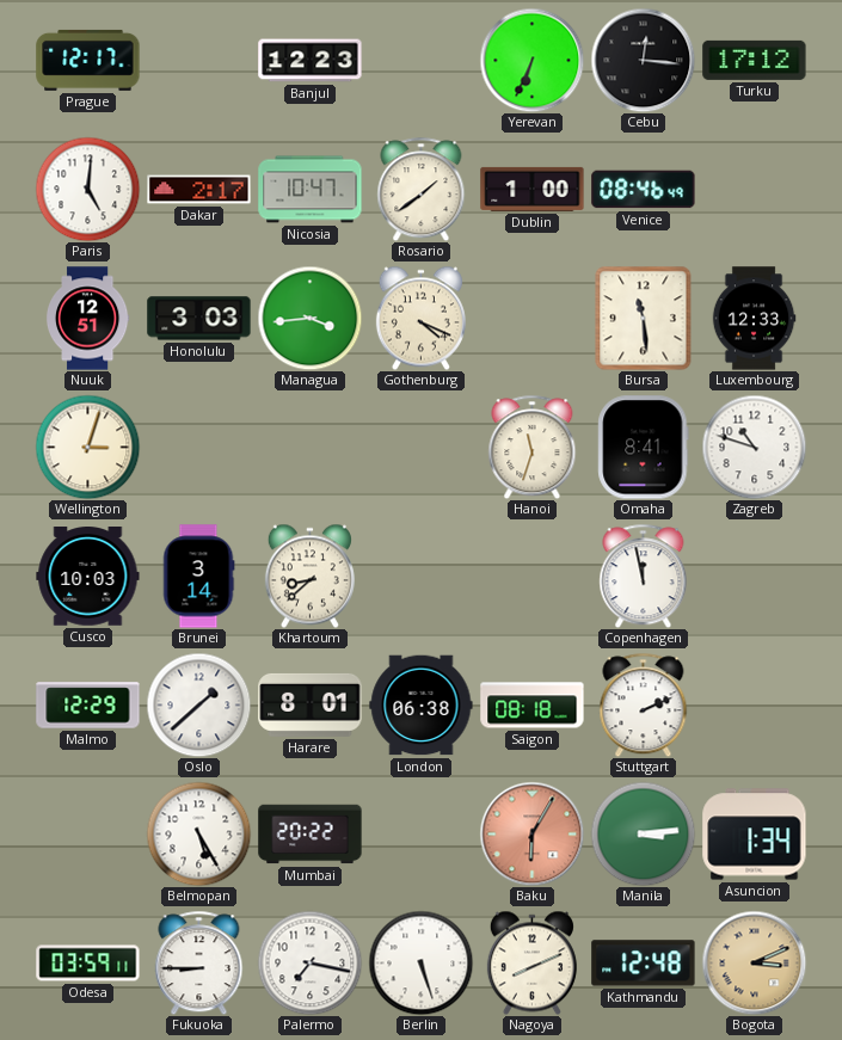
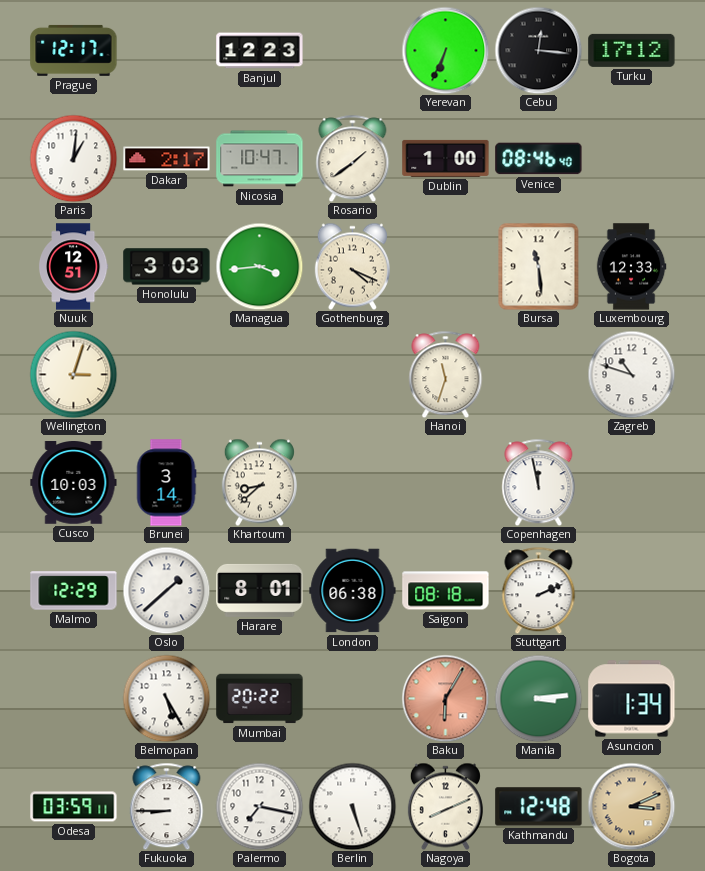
Paris: 5:01 -> 1:01 (73, 158)
Venice: 08:46:49 -> 08:46:40 (539, 159)
Omaha: 8:41 -> none (644, 448)
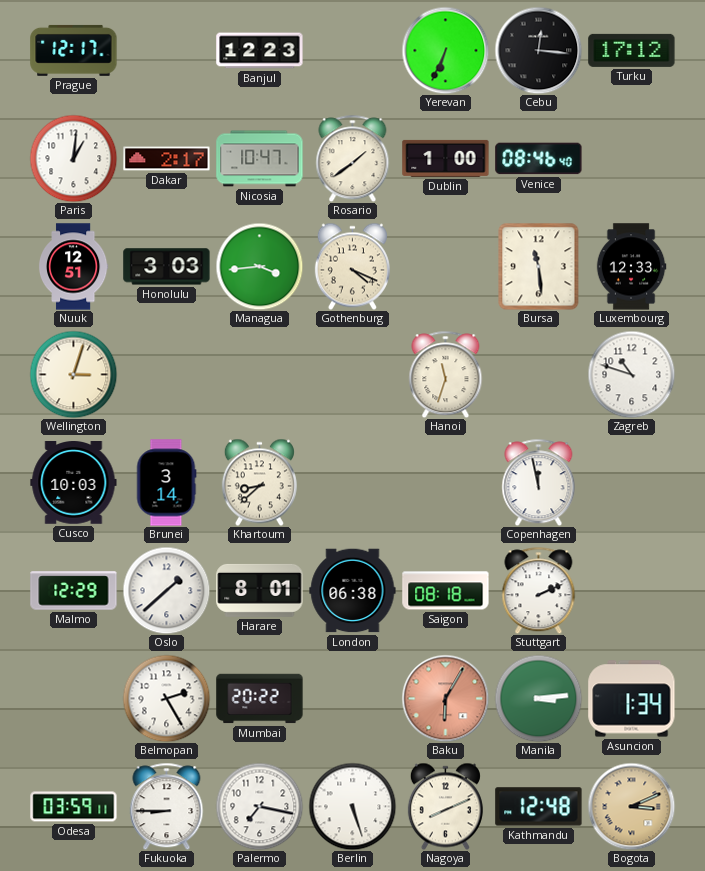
Belmopan: 5:25 -> 2:25 (166, 698)
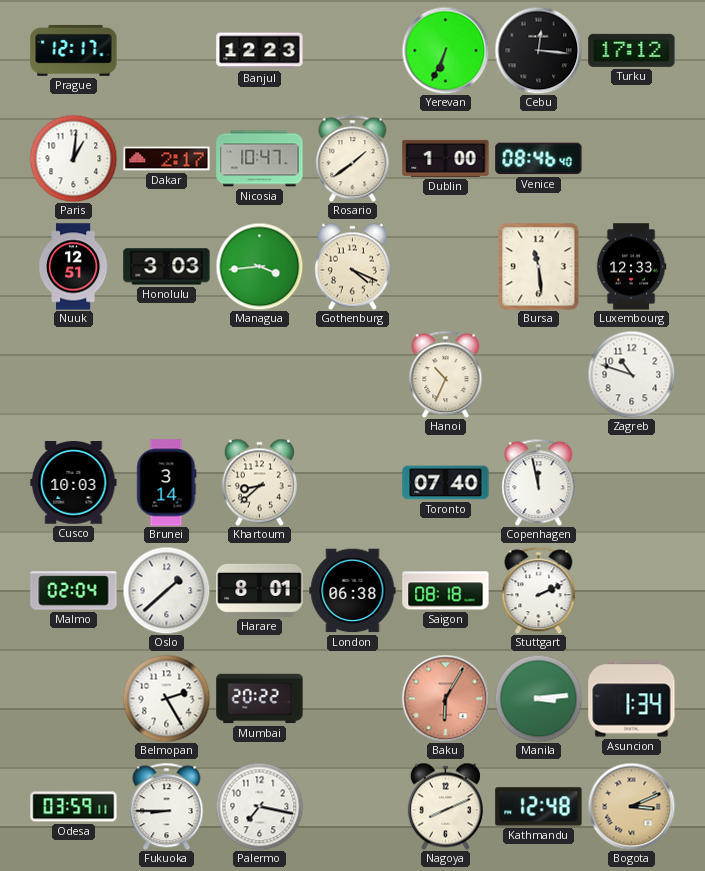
Wellington: 3:03 -> none (73, 374)
Hanoi: 11:33 -> 10:34 (446, 374)
Toronto: none -> 07:40 (446, 483)
Malmo: 12:29 -> 02:04 (74, 591)
Berlin: 5:27 -> none (352, 806)
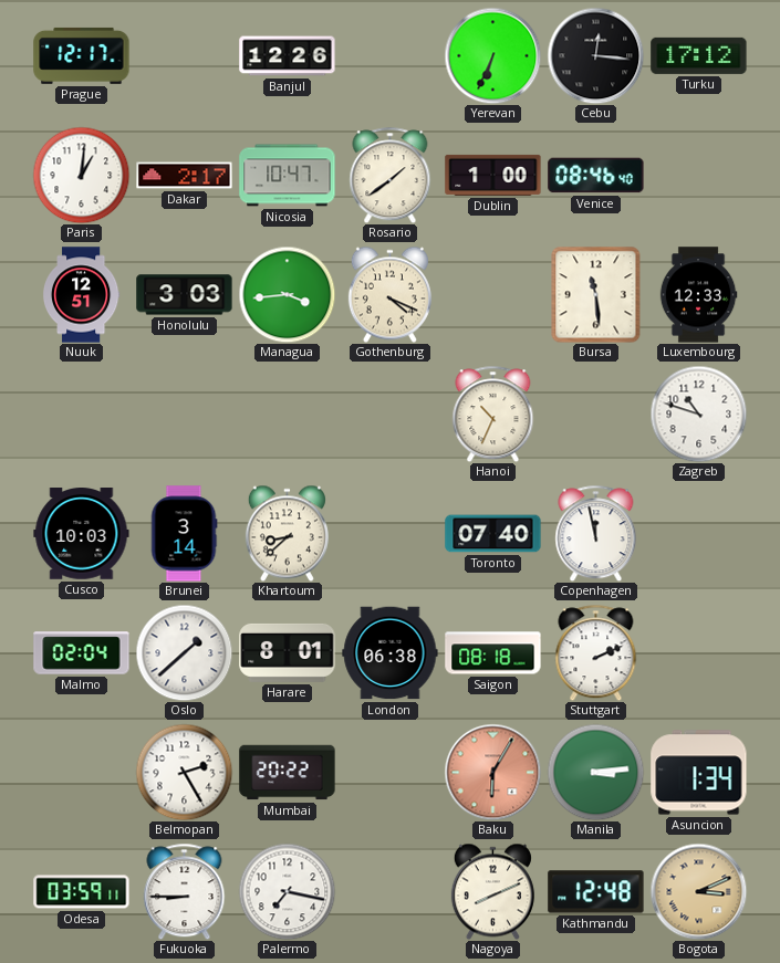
Banjul: 12:23 -> 12:26 (288, 56)
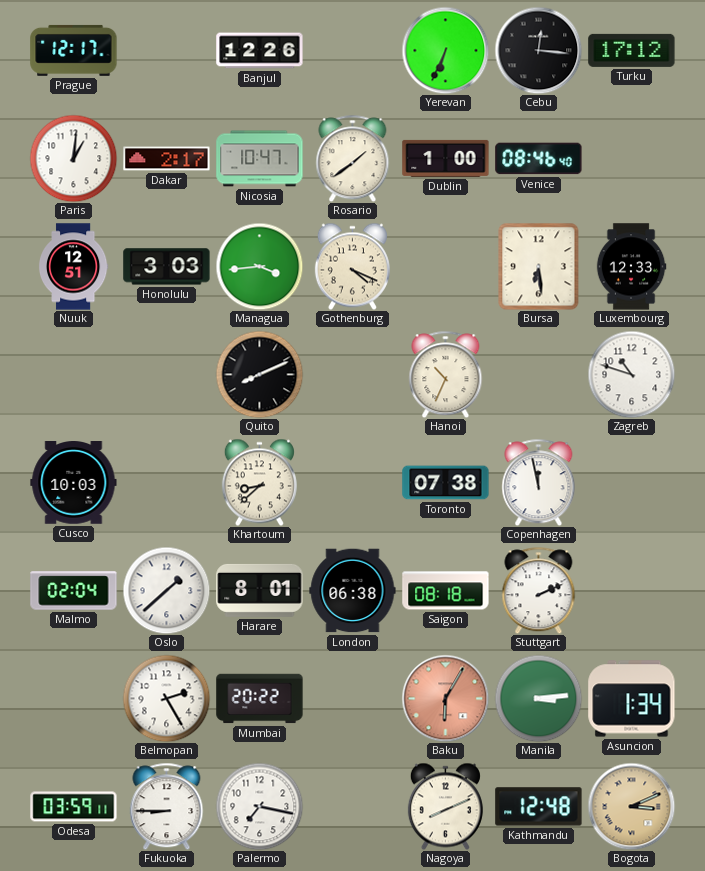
Bursa: 11:29 -> 6:29 (539, 266)
Quito: none -> 8:11 (259, 374)
Brunei: 3:14 -> none (184, 534)
Toronto: 07:40 -> 07:38 (446, 483)
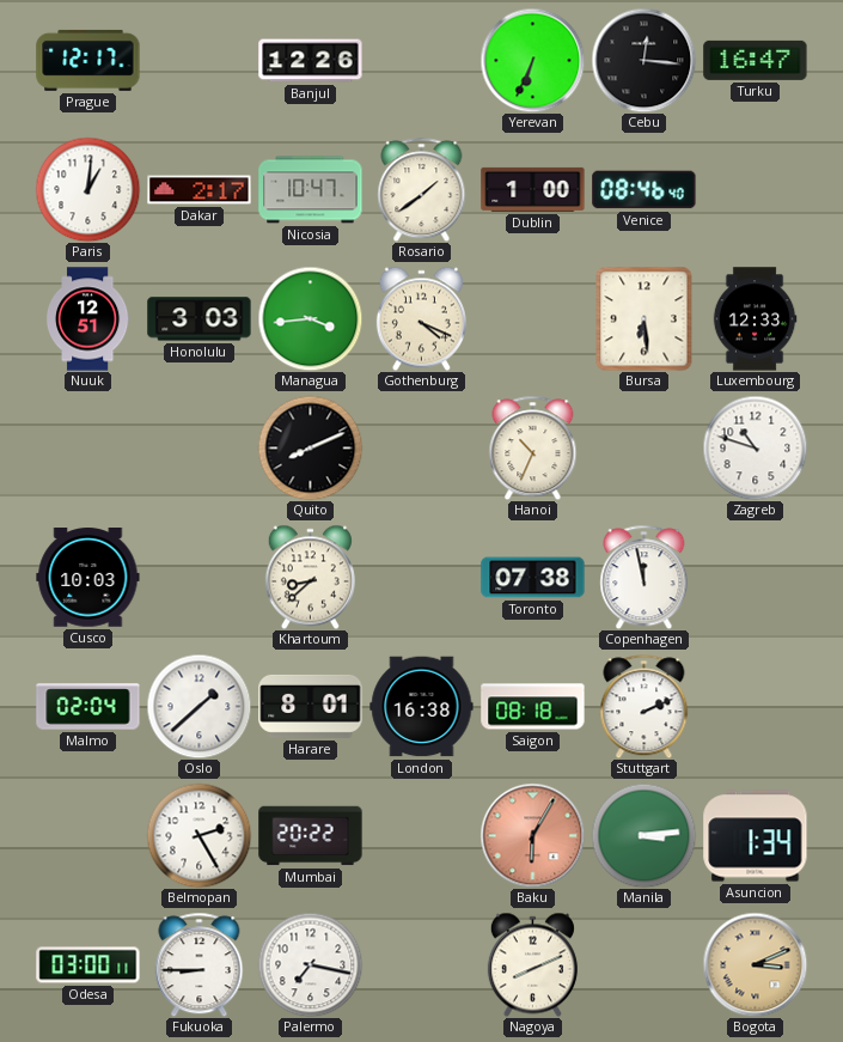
Turku: 17:12 -> 16:47 (756, 60)
London: 06:38 -> 16:38 (422, 707)
Odesa: 03:59 -> 03:00 (88, 965)
Kathmandu: 12:48 -> none (539, 807)
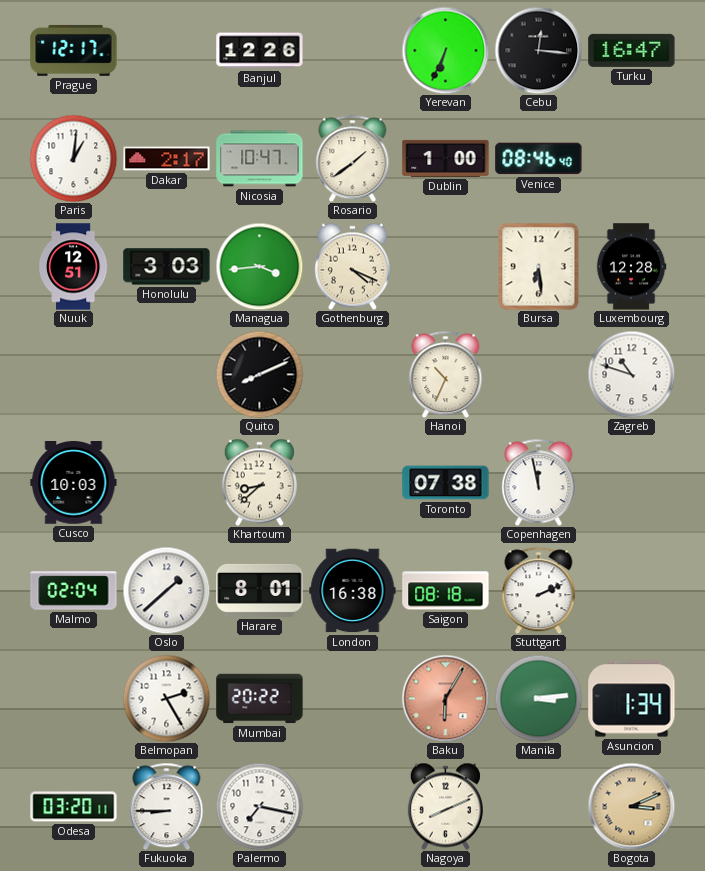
Luxembourg: 12:33 -> 12:28 (631, 267)
Odesa: 03:00 -> 03:20 (74, 807)
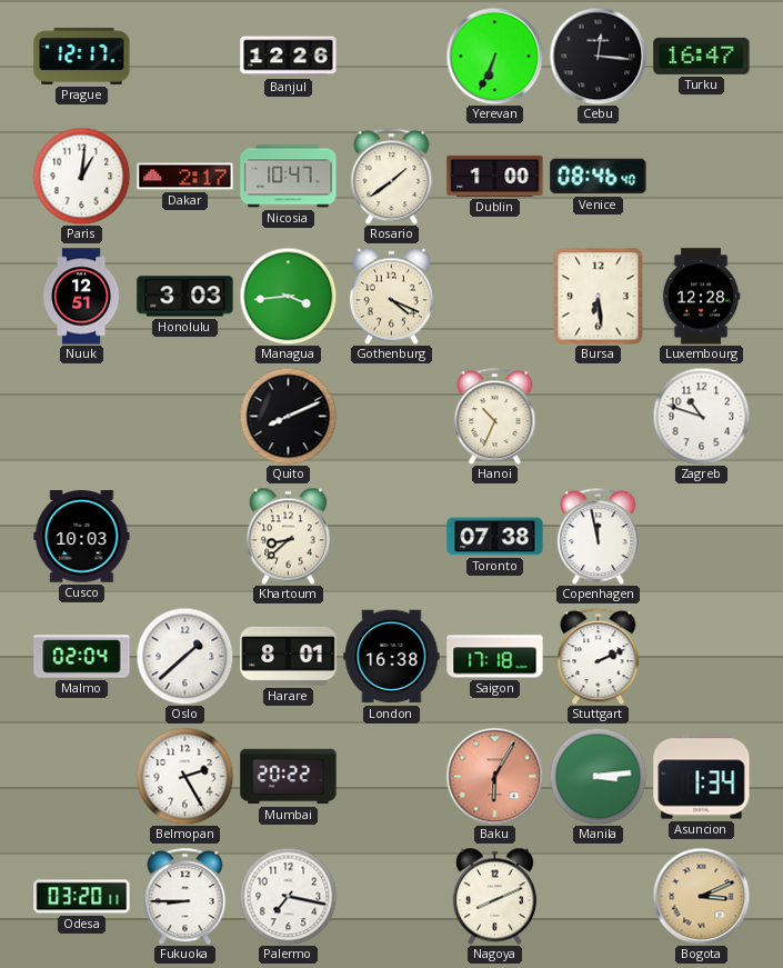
Saigon: 08:18 -> 17:18 (495, 657)
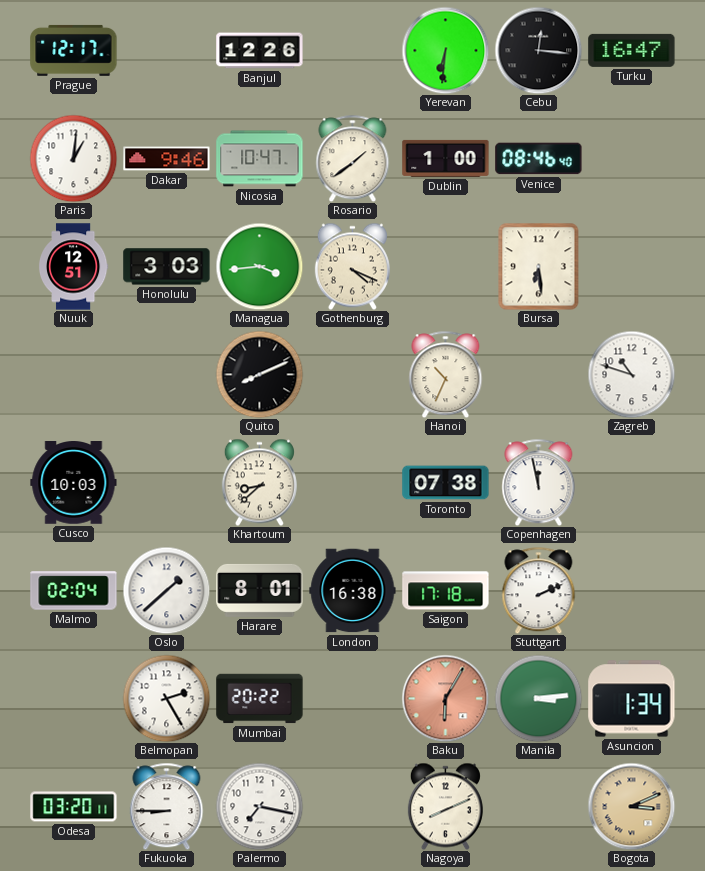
Yerevan: 6:34 -> 6:31 (445, 50)
Dakar: 2:17 -> 9:46 (167, 159)
Luxembourg: 12:28 -> none (701, 297)
